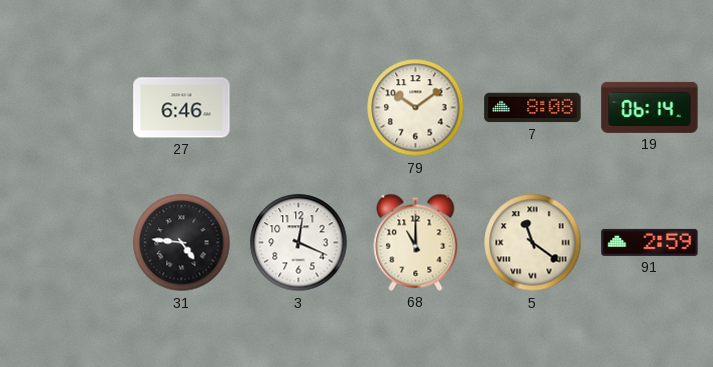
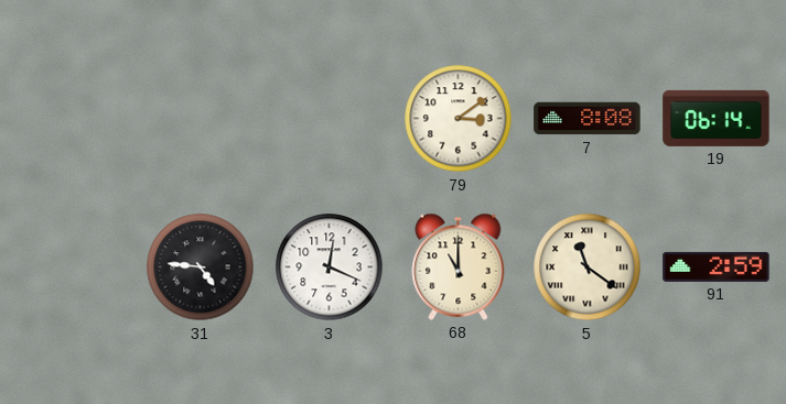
27: 6:46 -> none (182, 108)
79: 10:09 -> 3:09 (459, 119)
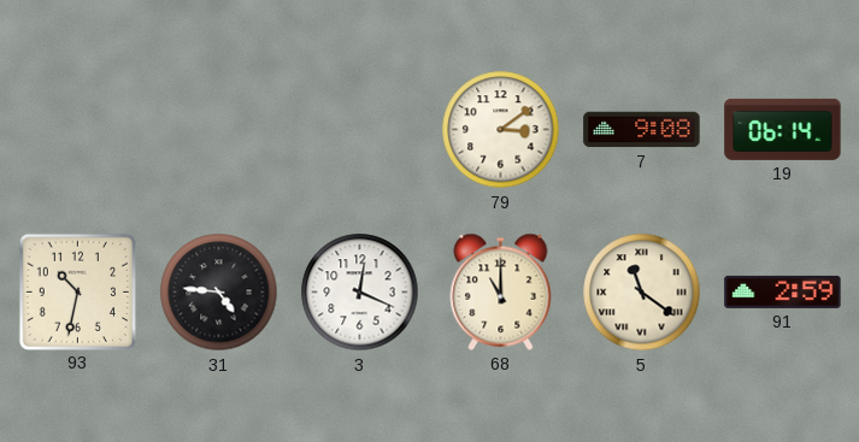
7: 8:08 -> 9:08 (642, 130)
93: none -> 10:32 (77, 291)
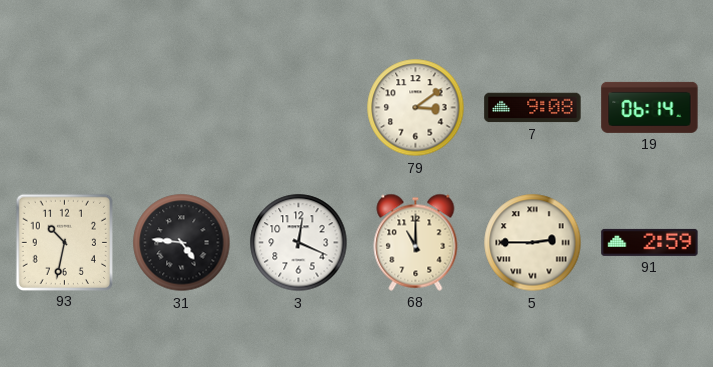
5: 11:21 -> 2:45 (533, 243)
